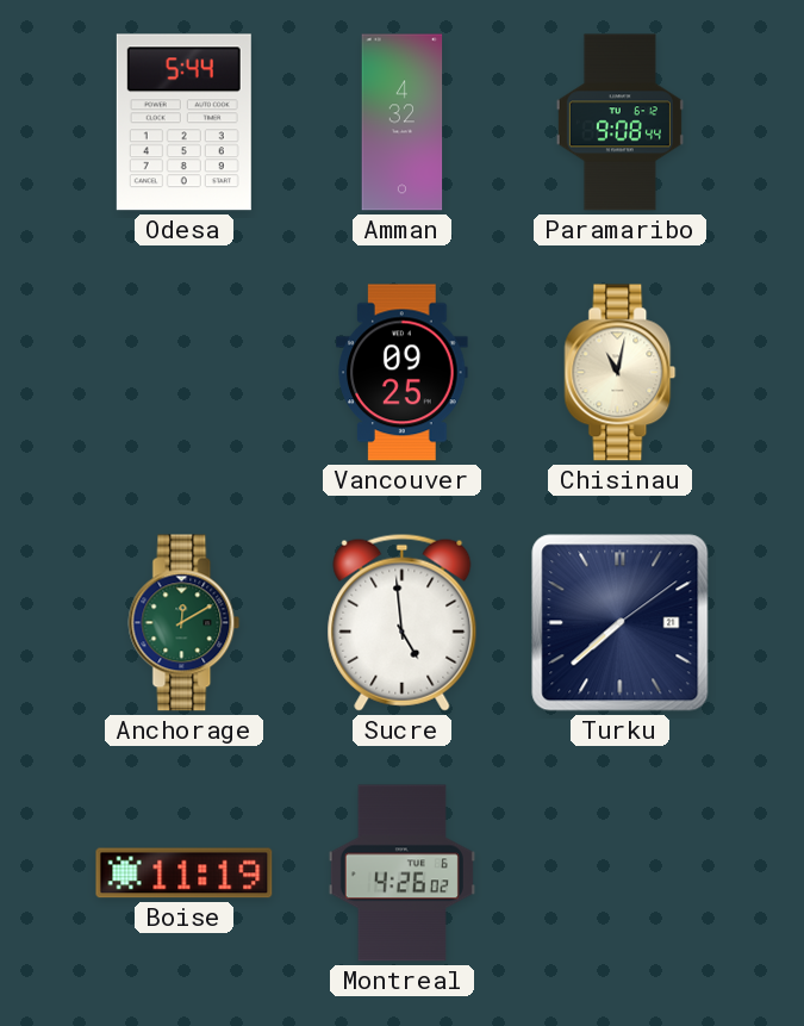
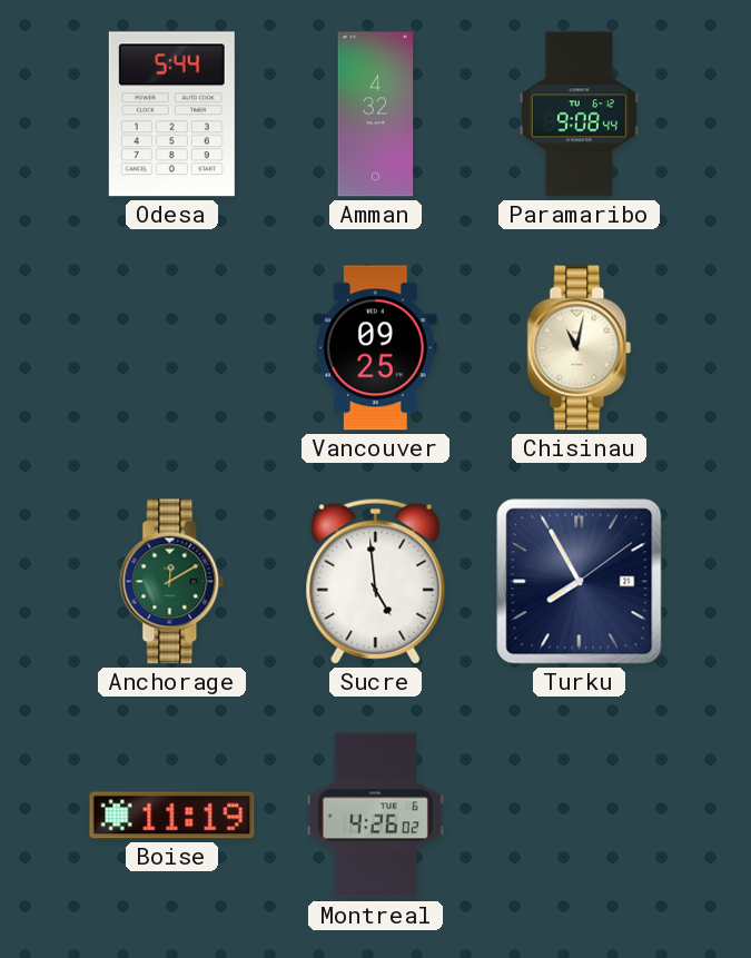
Turku: 7:38 -> 7:55 (580, 582)
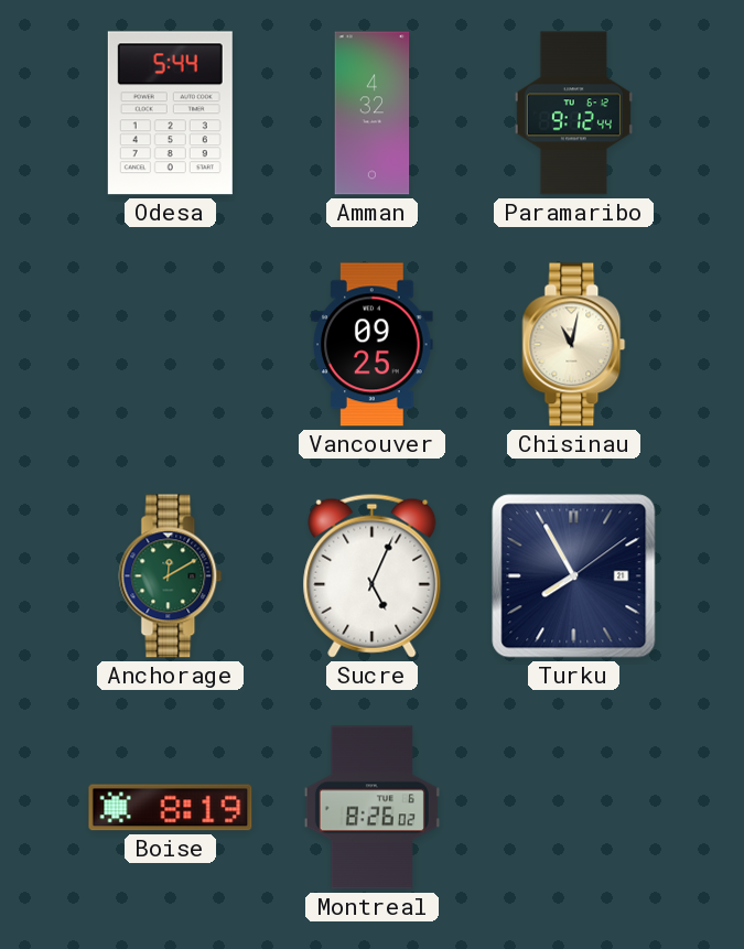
Paramaribo: 9:08 -> 9:12 (573, 114)
Sucre: 4:59 -> 5:04 (373, 575)
Boise: 11:19 -> 8:19 (171, 808)
Montreal: 4:26 -> 8:26 (371, 808)
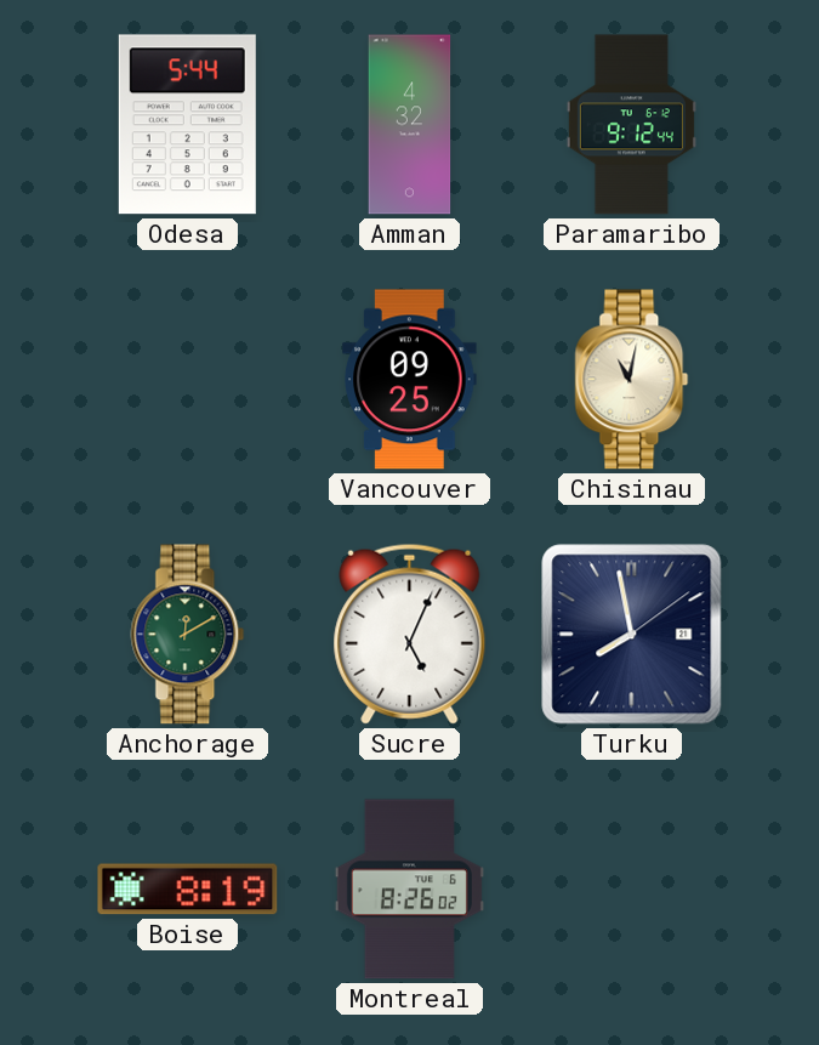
Turku: 7:55 -> 7:58 (632, 635)
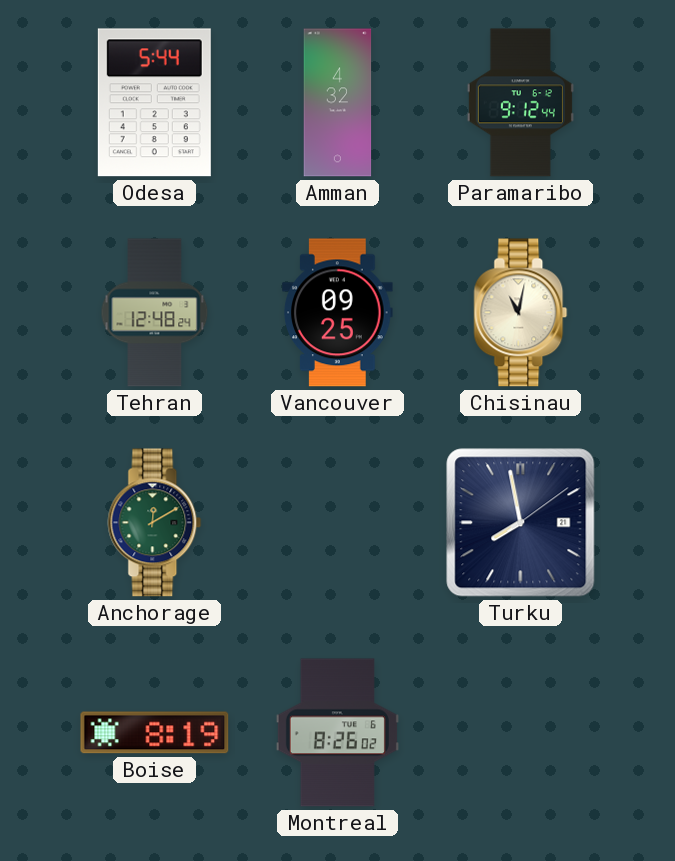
Tehran: none -> 12:48 (155, 313)
Sucre: 5:04 -> none (410, 634)
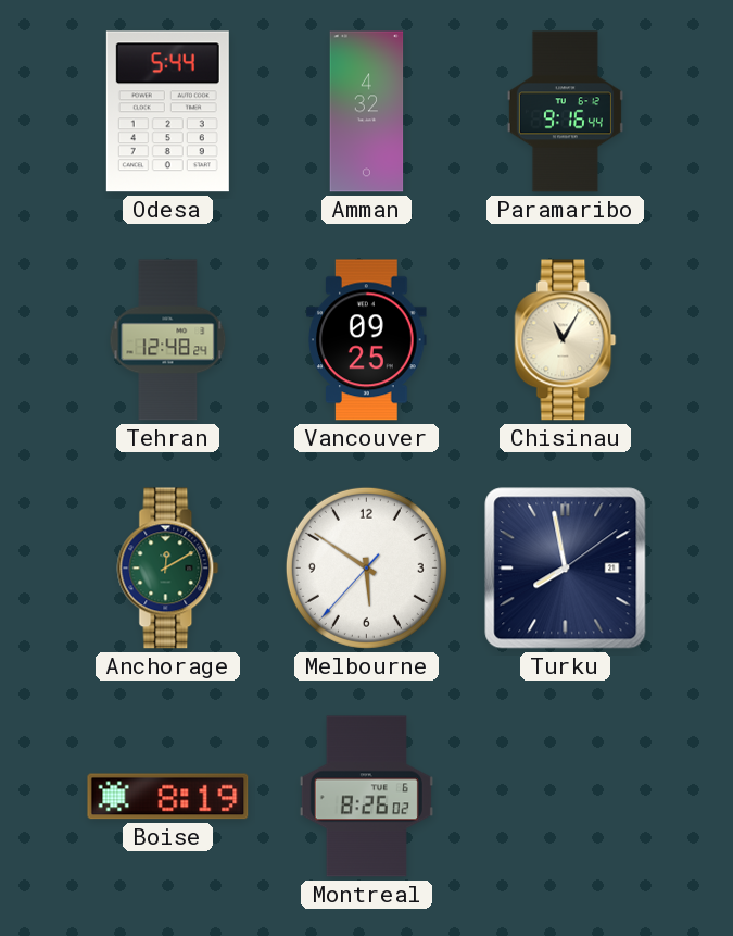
Paramaribo: 9:12 -> 9:16 (565, 112)
Chisinau: 11:02 -> 11:05 (566, 340)
Melbourne: none -> 5:50 (366, 567)
